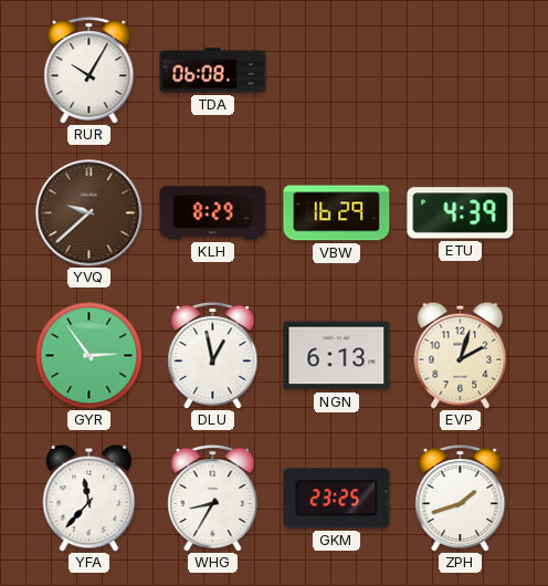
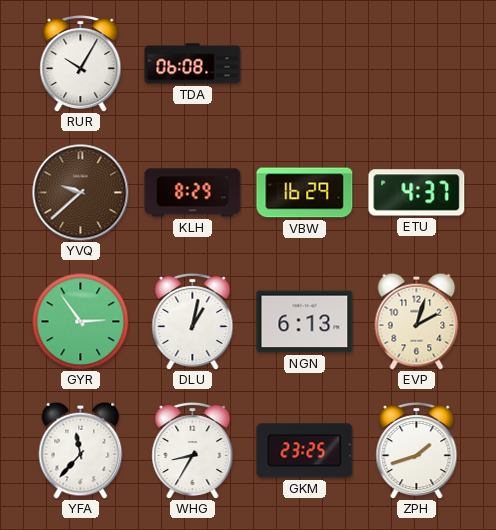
ETU: 4:39 -> 4:37 (417, 193)
DLU: 12:58 -> 1:02 (193, 321)
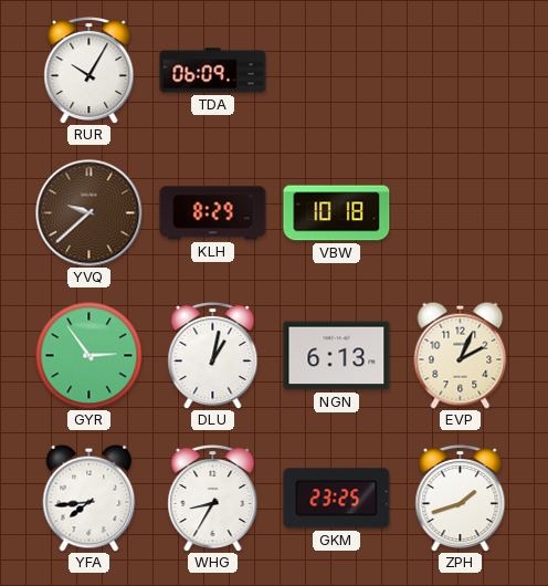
TDA: 06:08 -> 06:09 (213, 71)
VBW: 16:29 -> 10:18 (337, 213)
ETU: 4:37 -> none (417, 193)
EVP: 2:03 -> 2:04 (461, 355)
YFA: 11:37 -> 7:44 (89, 498)
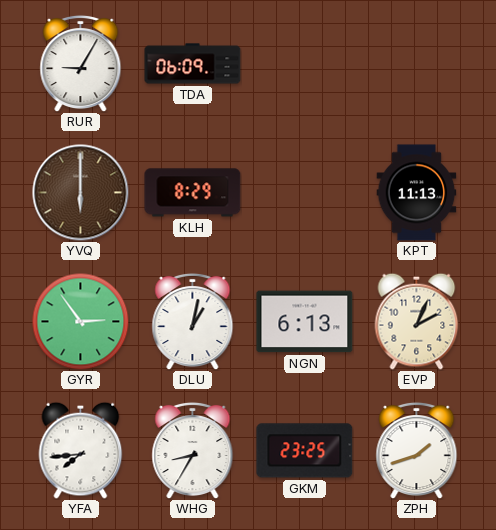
RUR: 10:05 -> 9:05 (81, 63)
YVQ: 9:38 -> 6:00 (81, 193)
VBW: 10:18 -> none (337, 213)
KPT: none -> 11:13 (417, 193)
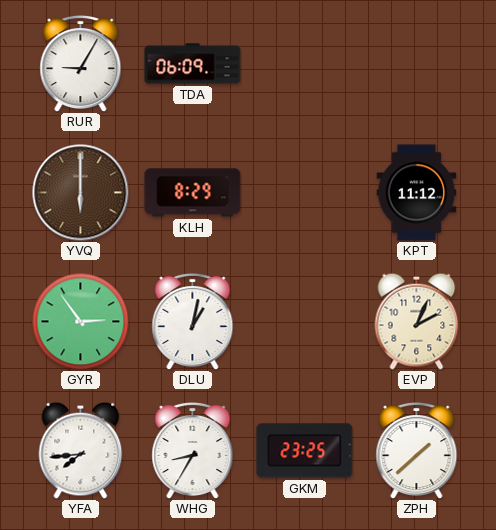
KPT: 11:13 -> 11:12 (417, 193)
NGN: 6:13 -> none (305, 322)
ZPH: 1:42 -> 1:38 (417, 450)
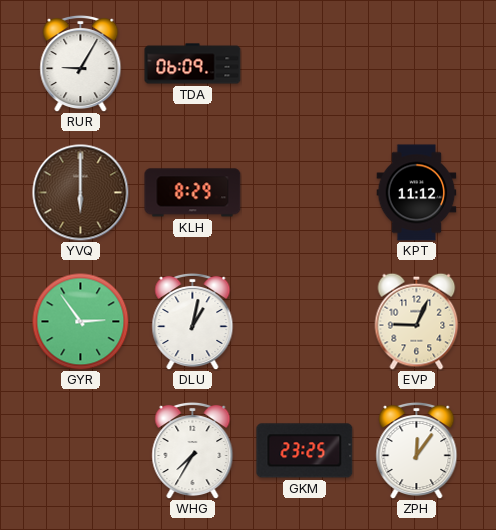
EVP: 2:04 -> 9:04 (417, 321)
YFA: 7:44 -> none (81, 450)
WHG: 8:35 -> 7:35 (193, 450)
ZPH: 1:38 -> 12:06 (417, 450)
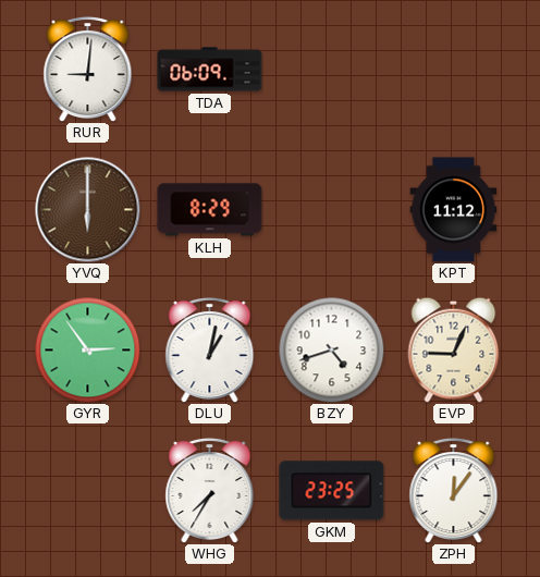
RUR: 9:05 -> 9:01 (88, 69)
BZY: none -> 4:42 (331, 349)
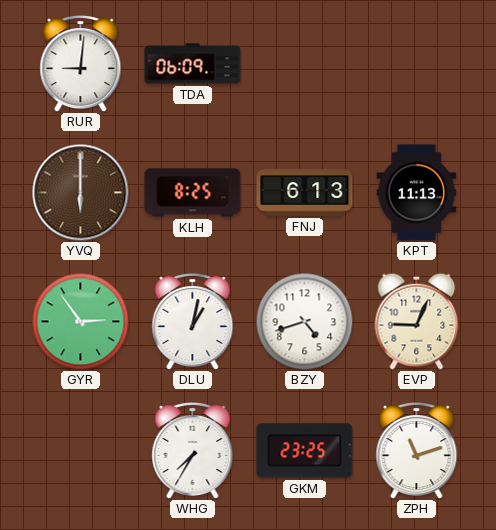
KLH: 8:29 -> 8:25 (193, 193)
FNJ: none -> 6:13 (305, 193)
KPT: 11:12 -> 11:13 (417, 193)
ZPH: 12:06 -> 11:12 (417, 450)
